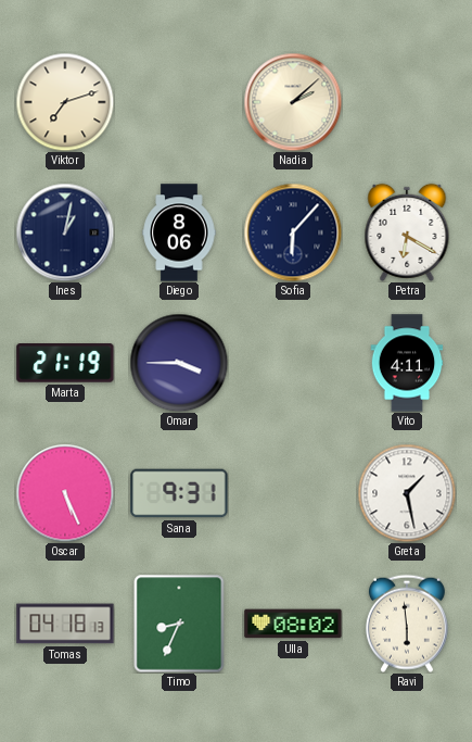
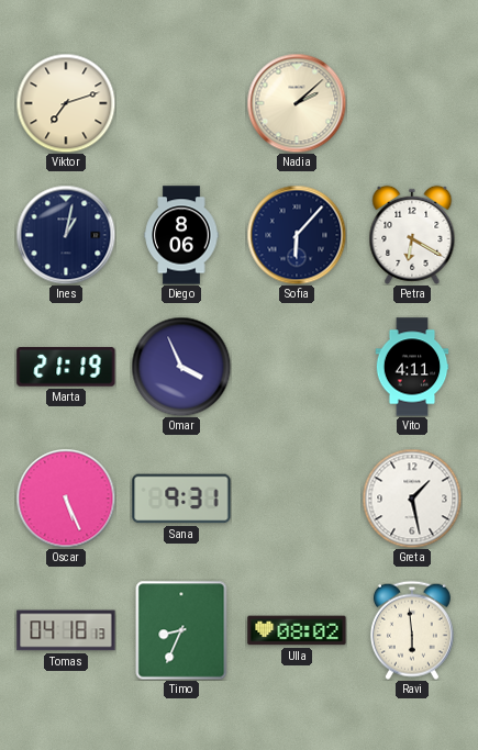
Omar: 3:45 -> 3:56 (181, 367)
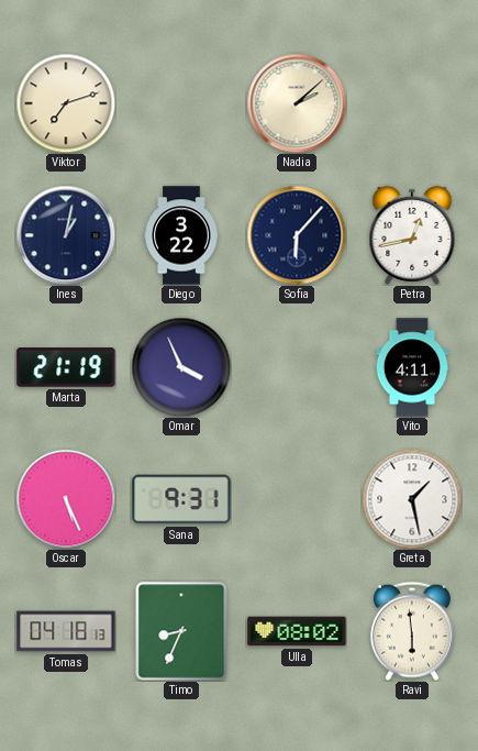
Diego: 8:06 -> 3:22 (181, 235)
Petra: 6:20 -> 12:43 (412, 235)
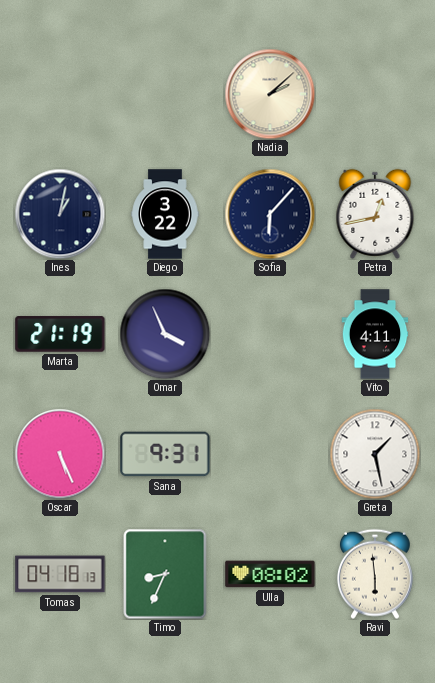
Viktor: 7:12 -> none (66, 103)
